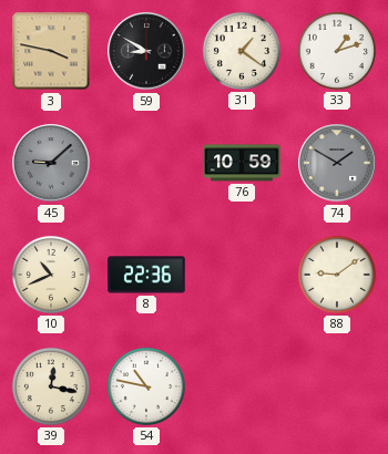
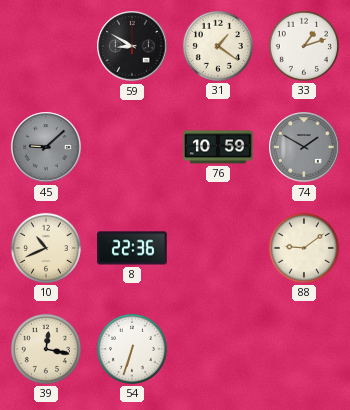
3: 3:47 -> none (51, 51)
54: 10:47 -> 6:33 (132, 349)
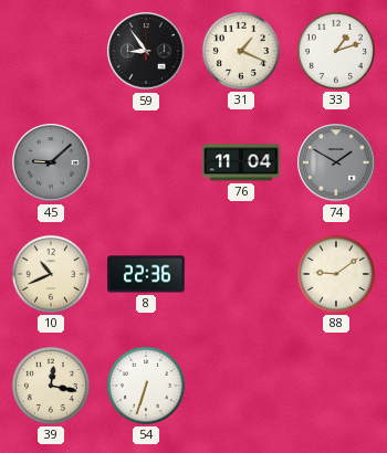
59: 8:50 -> 8:54 (146, 51)
31: 1:21 -> 1:19 (241, 51)
76: 10:59 -> 11:04 (241, 162)
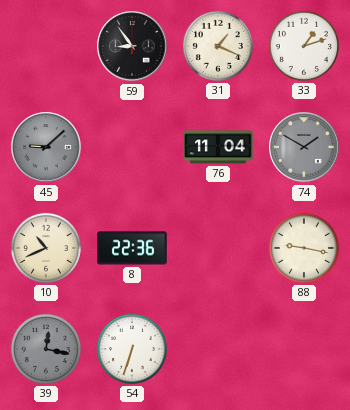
88: 9:09 -> 9:17 (304, 248)
39 dial: cream -> grey (46, 349)
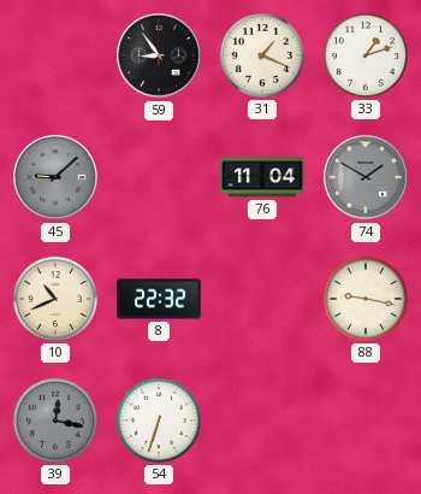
8: 22:36 -> 22:32 (159, 299)
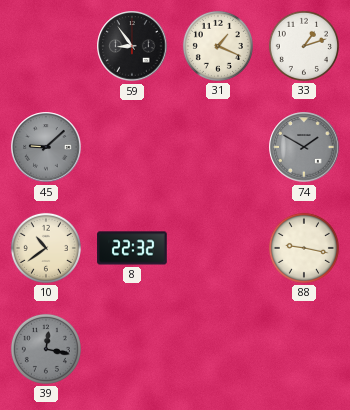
76: 11:04 -> none (262, 177)
10: 10:41 -> 10:39 (46, 248)
54: 6:33 -> none (159, 421)
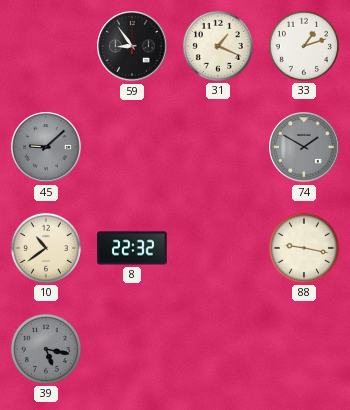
39: 12:17 -> 5:17 (46, 349)
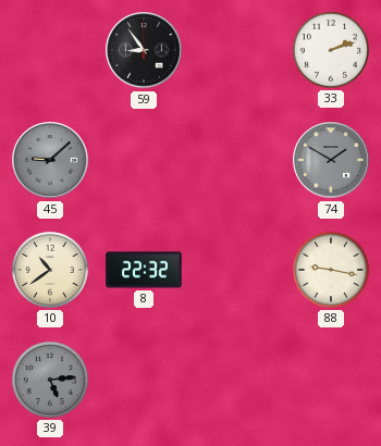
31: 1:19 -> none (218, 46)
33: 1:12 -> 2:12 (331, 50)
39: 5:17 -> 5:14 (50, 380)
